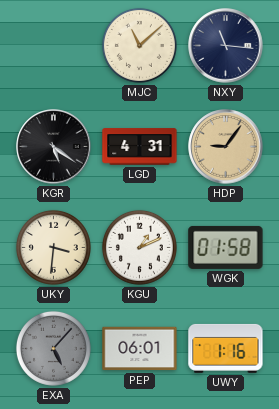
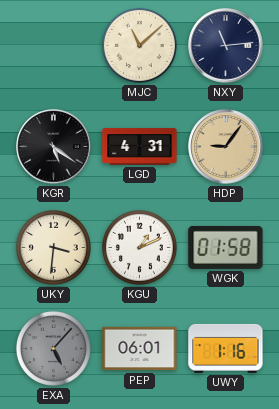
NXY: 11:16 -> 11:14 (226, 46)
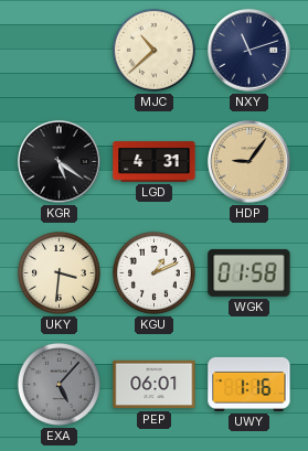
MJC: 11:08 -> 10:38 (153, 50)
NXY: 11:14 -> 11:12 (249, 51)
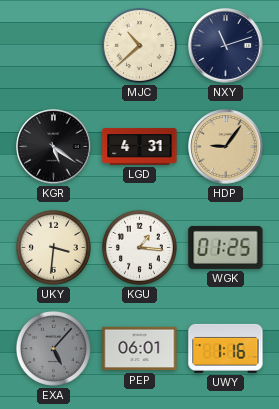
KGU: 1:11 -> 1:16 (139, 247)
WGK: 01:58 -> 01:25 (226, 247)
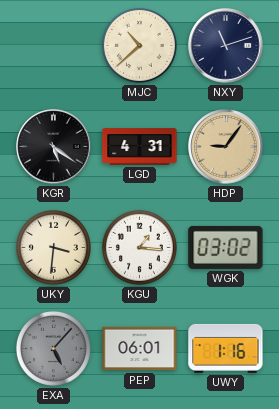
WGK: 01:25 -> 03:02 (226, 247)
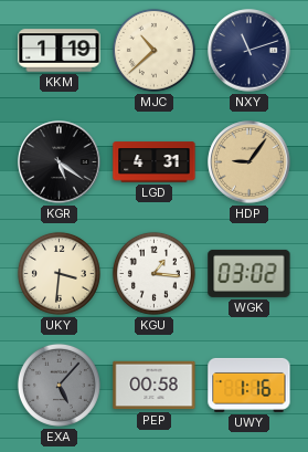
KKM: none -> 1:19 (60, 51)
PEP: 06:01 -> 00:58 (155, 386)
